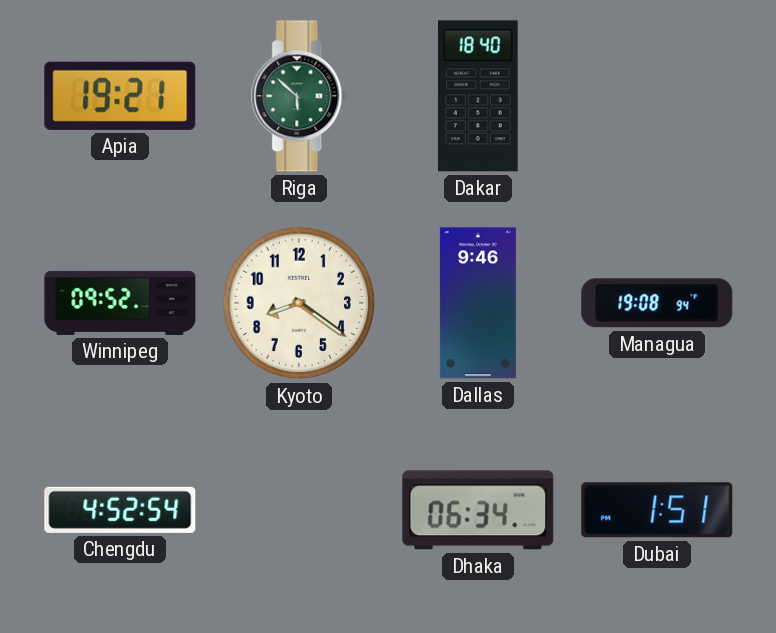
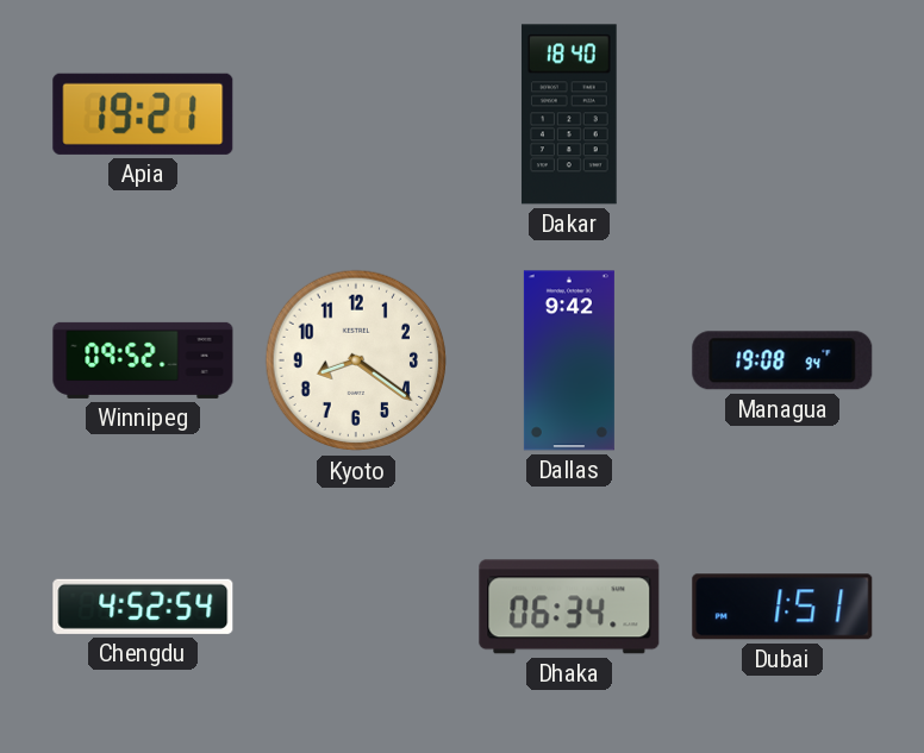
Riga: 5:52 -> none (300, 96)
Dallas: 9:46 -> 9:42 (569, 360)
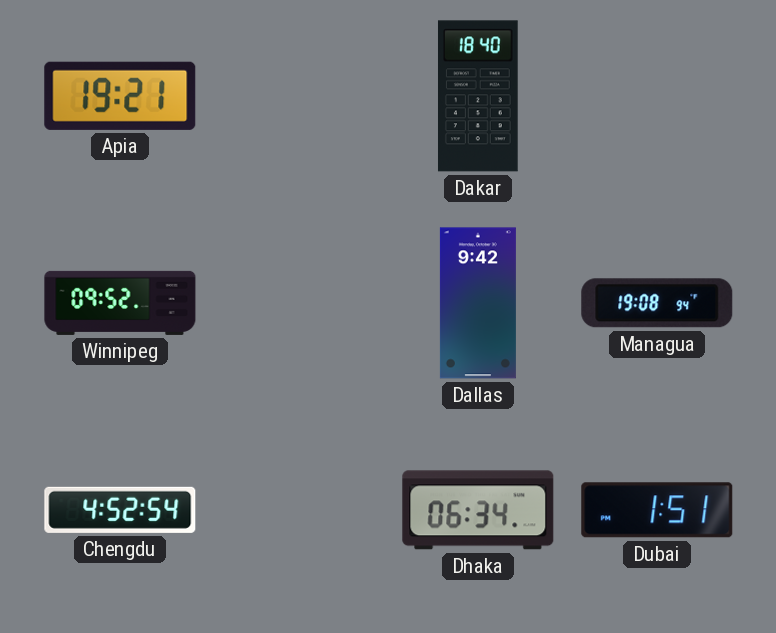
Kyoto: 8:21 -> none (356, 360)
